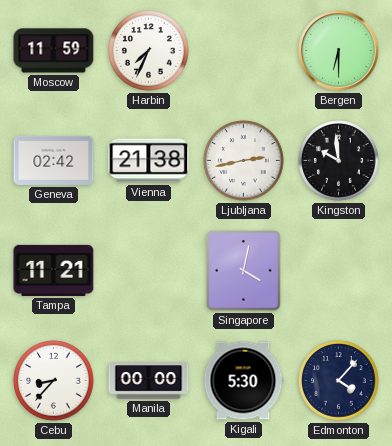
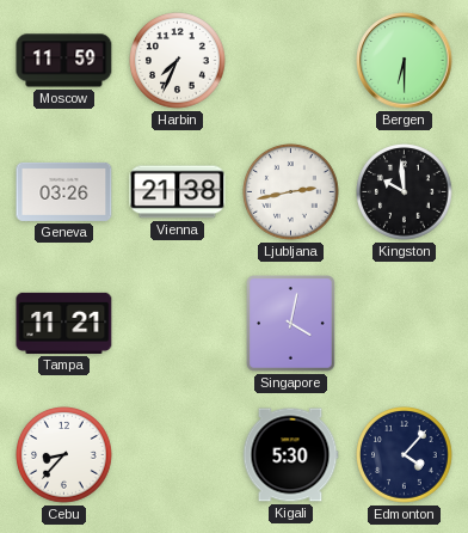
Geneva: 02:42 -> 03:26 (64, 191)
Manila: 00:00 -> none (149, 381)
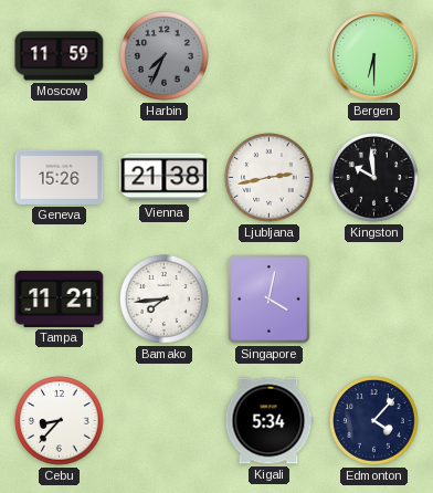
Harbin dial: white -> grey (165, 56)
Geneva: 03:26 -> 15:26 (60, 177)
Bamako: none -> 7:44 (165, 300)
Kigali: 5:30 -> 5:34 (268, 421)
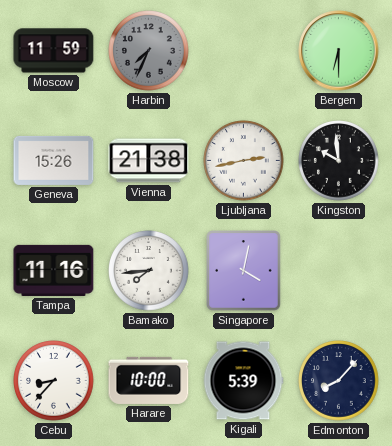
Tampa: 11:21 -> 11:16 (54, 270)
Harare: none -> 10:00 (149, 380)
Kigali: 5:34 -> 5:39 (243, 381)
Edmonton: 4:07 -> 8:07 (339, 381)
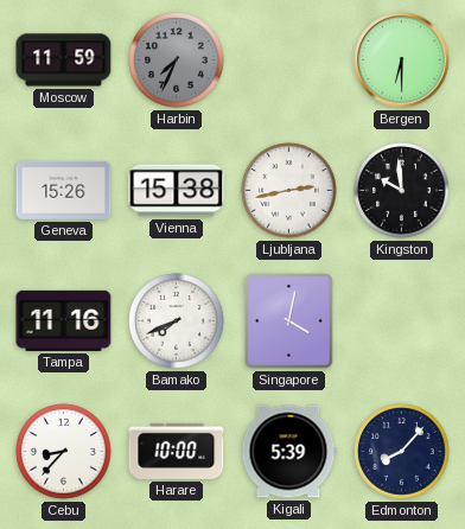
Vienna: 21:38 -> 15:38 (177, 191)
Bamako: 7:44 -> 7:41 (177, 321)
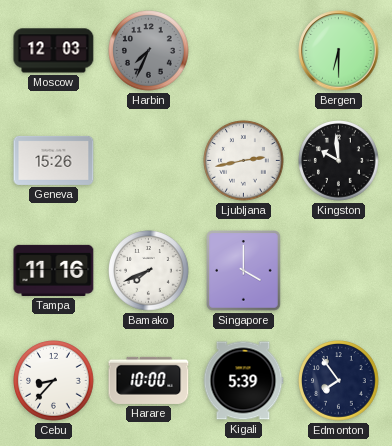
Moscow: 11:59 -> 12:03 (54, 51)
Vienna: 15:38 -> none (177, 191)
Singapore: 4:02 -> 4:00 (244, 271)
Edmonton: 8:07 -> 7:54 (339, 381)
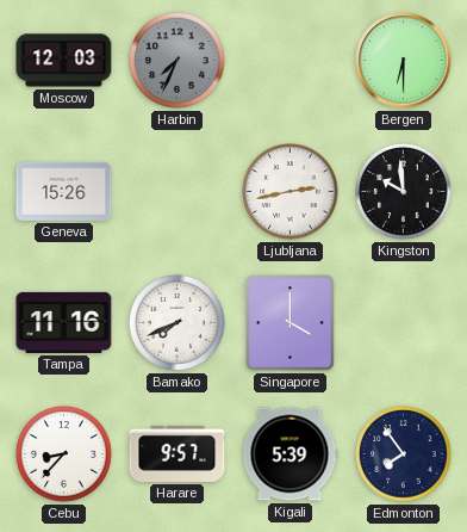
Harare: 10:00 -> 9:57 (178, 453)
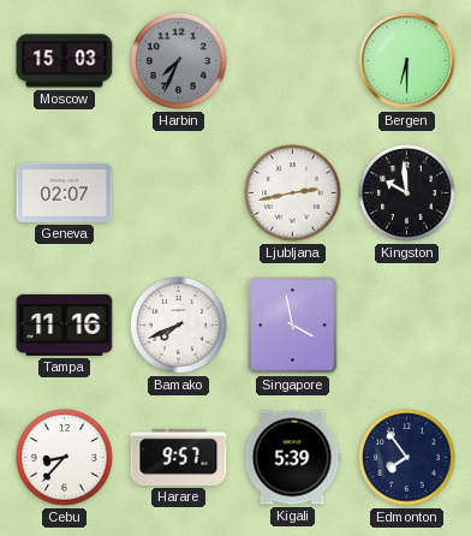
Moscow: 12:03 -> 15:03 (65, 61)
Geneva: 15:26 -> 02:07 (65, 192)
Singapore: 4:00 -> 3:58 (293, 326)
